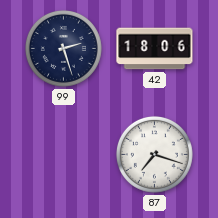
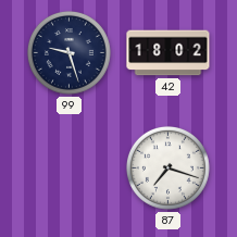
99: 2:27 -> 9:27 (68, 52)
42: 18:06 -> 18:02 (169, 53)
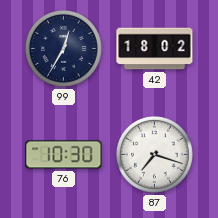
99: 9:27 -> 12:35 (63, 48)
76: none -> 10:30 (64, 155)
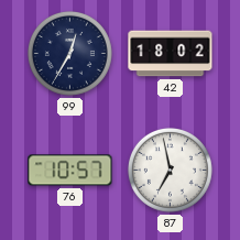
76: 10:30 -> 10:57 (70, 171)
87: 7:18 -> 6:58 (170, 170)
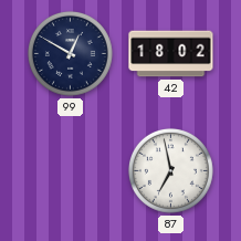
99: 12:35 -> 12:50 (70, 53)
76: 10:57 -> none (70, 171)
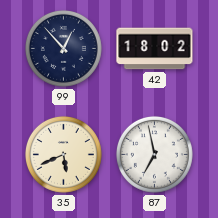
99: 12:50 -> 12:53 (63, 48)
35: none -> 5:41 (63, 154)
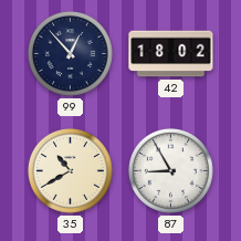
35: 5:41 -> 10:40 (70, 170)
87: 6:58 -> 8:55 (170, 170)
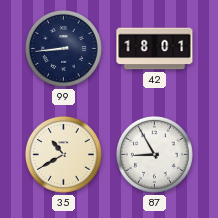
99: 12:53 -> 8:44 (63, 48)
42: 18:02 -> 18:01 (155, 49)
